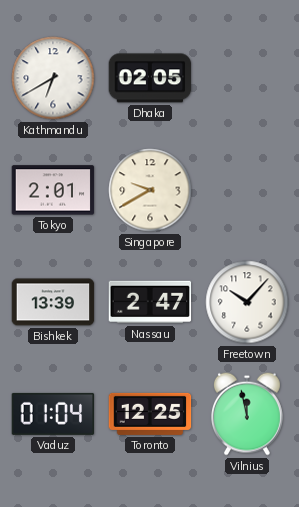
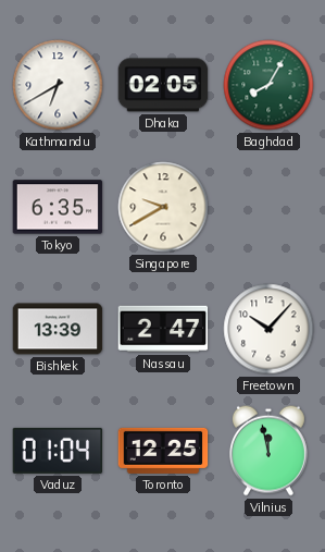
Baghdad: none -> 8:05 (268, 85)
Tokyo: 2:01 -> 6:35 (58, 207)
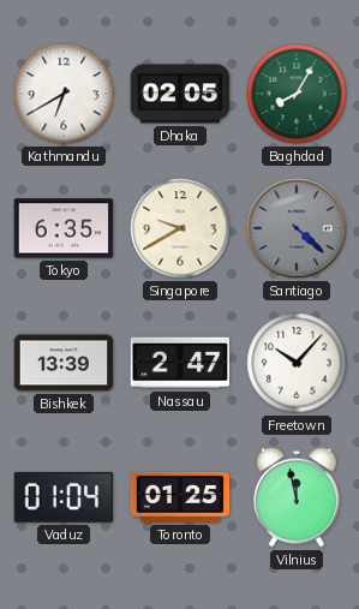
Santiago: none -> 4:22 (297, 228)
Toronto: 12:25 -> 01:25 (180, 497)
